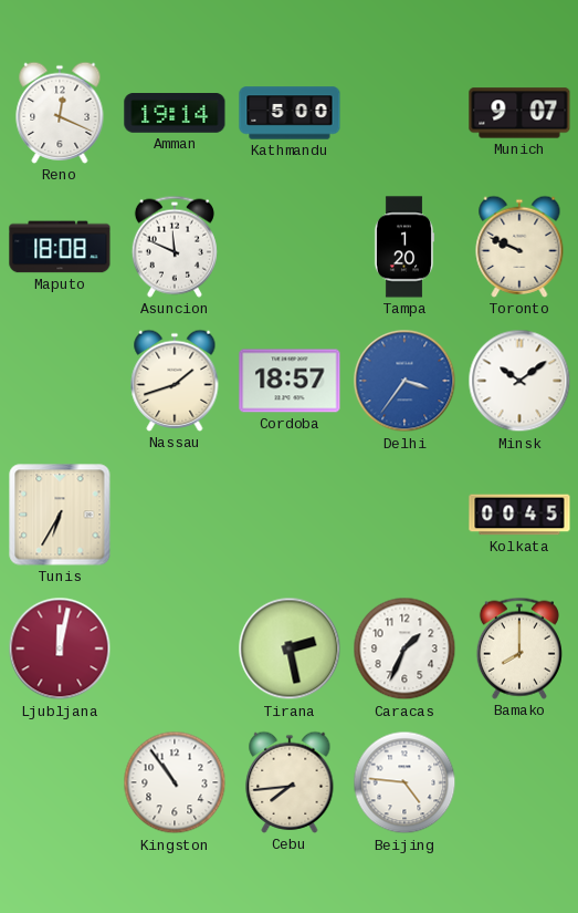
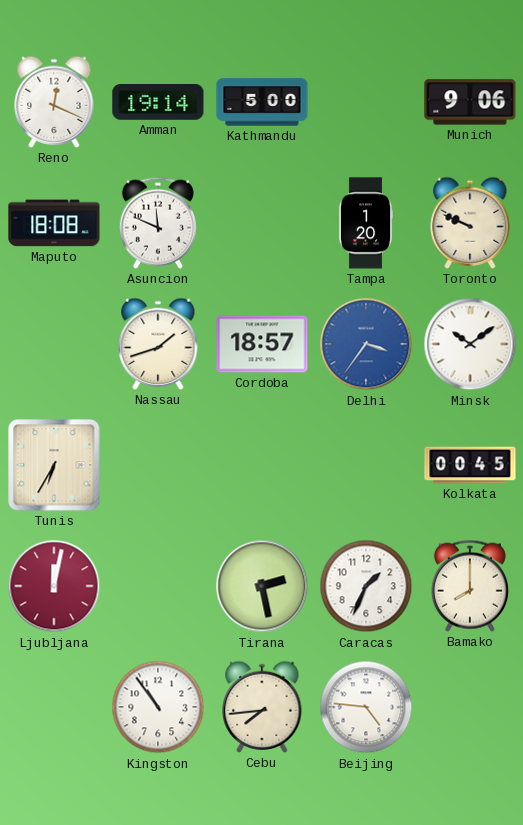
Munich: 9:07 -> 9:06 (470, 102)
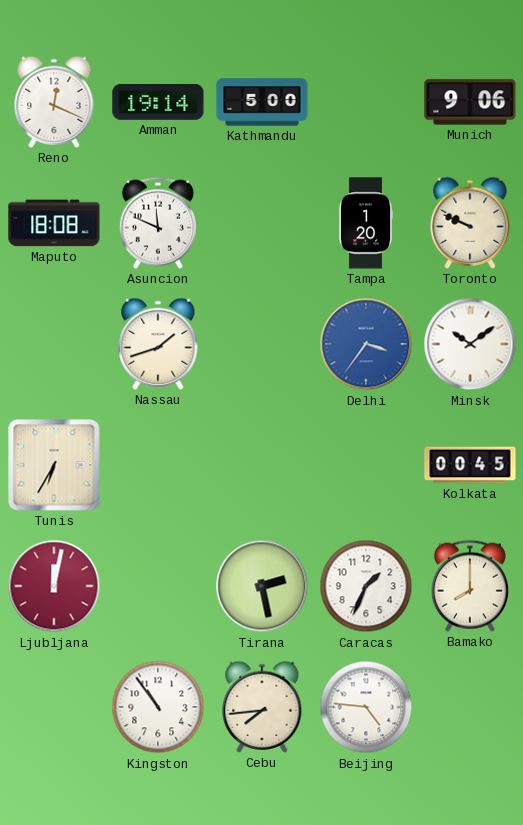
Cordoba: 18:57 -> none (262, 344)
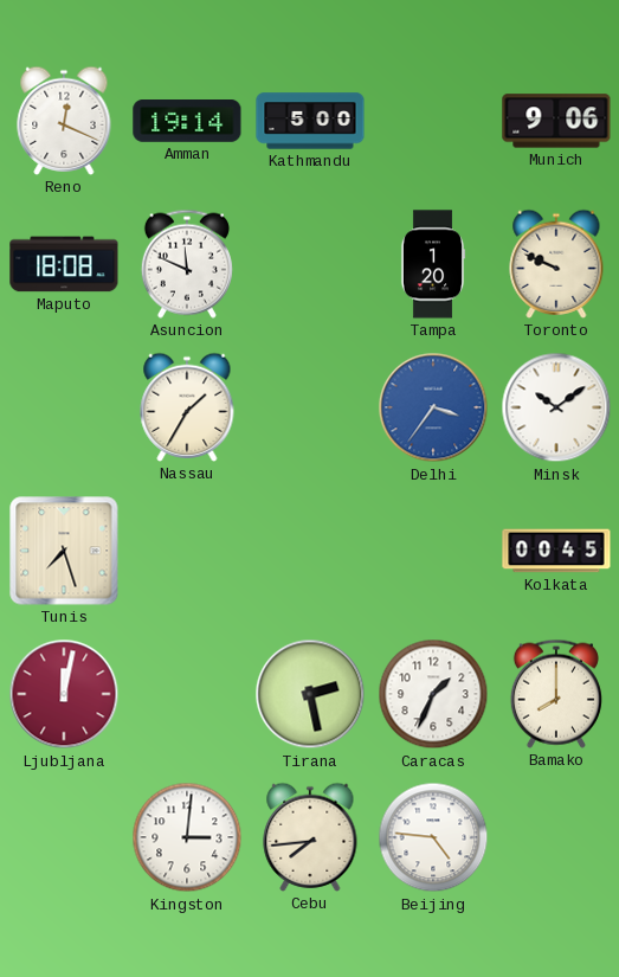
Nassau: 1:42 -> 1:35 (187, 407)
Tunis: 6:35 -> 7:27 (64, 551)
Kingston: 10:54 -> 3:01 (187, 837)
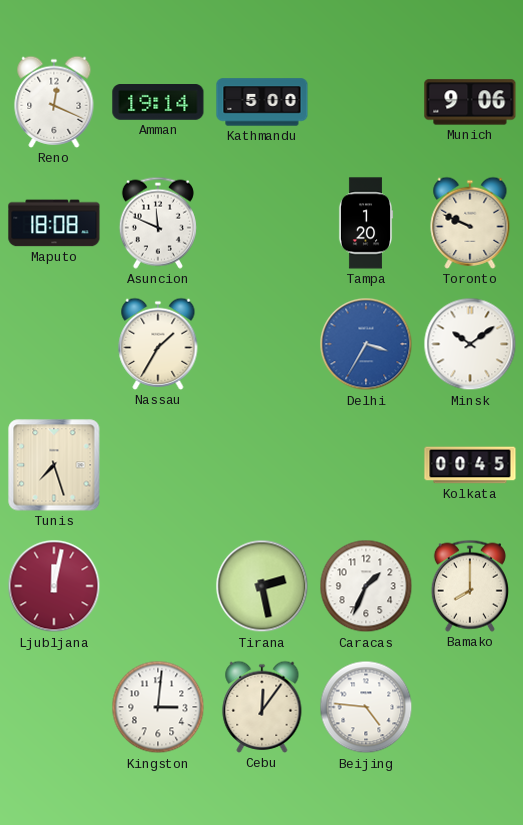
Delhi: 3:36 -> 3:35 (366, 344)
Cebu: 7:44 -> 12:06 (262, 707)
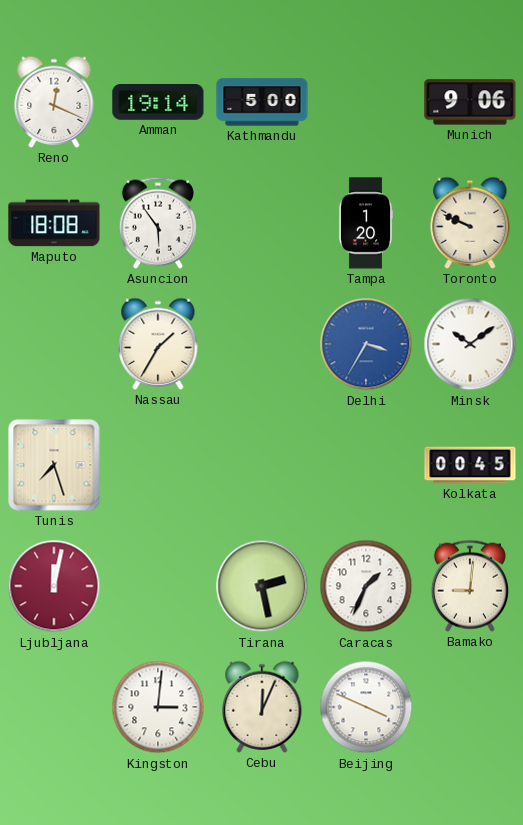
Asuncion: 11:49 -> 5:54 (158, 223)
Bamako: 8:00 -> 9:01 (470, 586)
Cebu: 12:06 -> 12:04 (262, 707)
Beijing: 4:46 -> 3:49 (366, 707)
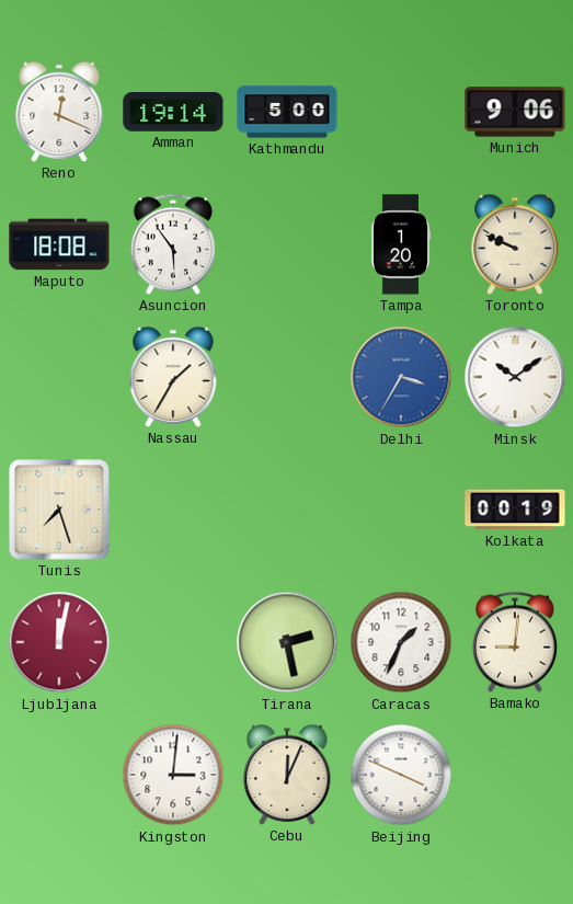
Kolkata: 00:45 -> 00:19 (515, 510)
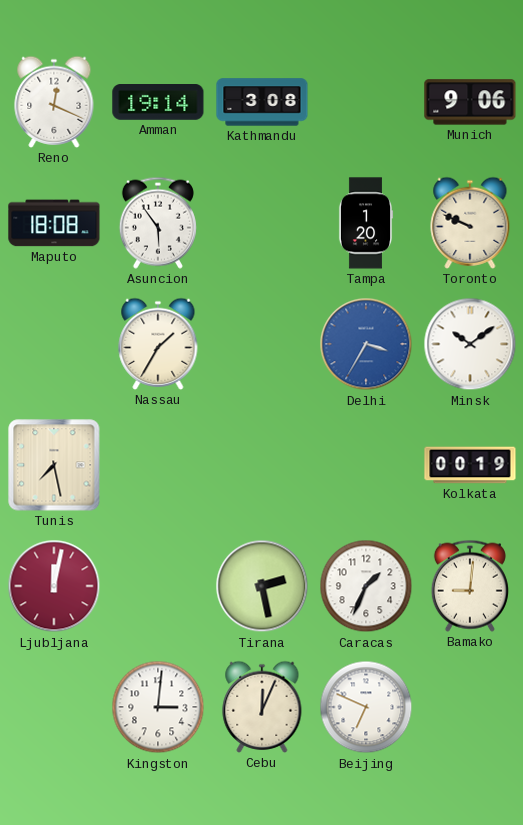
Kathmandu: 5:00 -> 3:08 (262, 102)
Tunis: 7:27 -> 7:28 (54, 465)
Beijing: 3:49 -> 6:49 (366, 707)
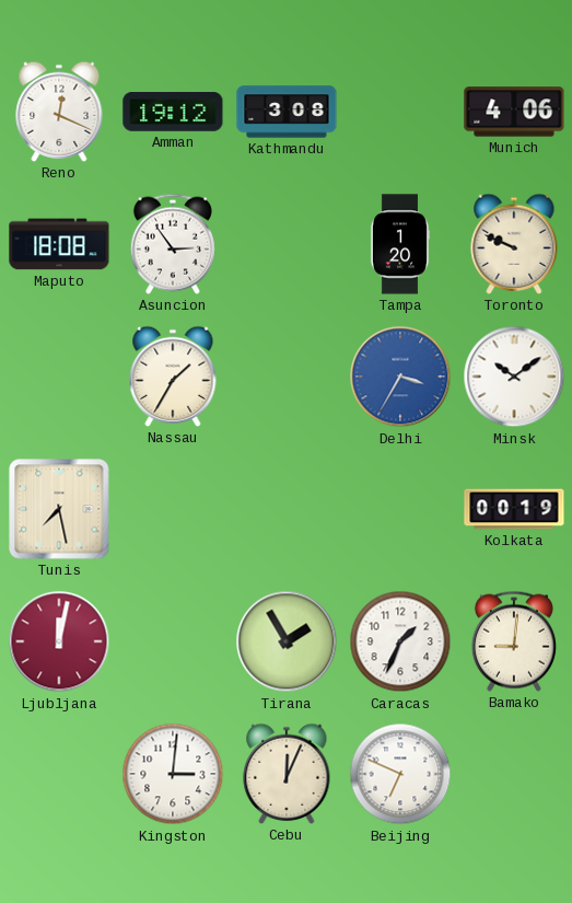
Amman: 19:14 -> 19:12 (173, 113)
Munich: 9:06 -> 4:06 (514, 112)
Asuncion: 5:54 -> 2:54 (173, 244)
Tirana: 2:28 -> 1:55 (287, 641)
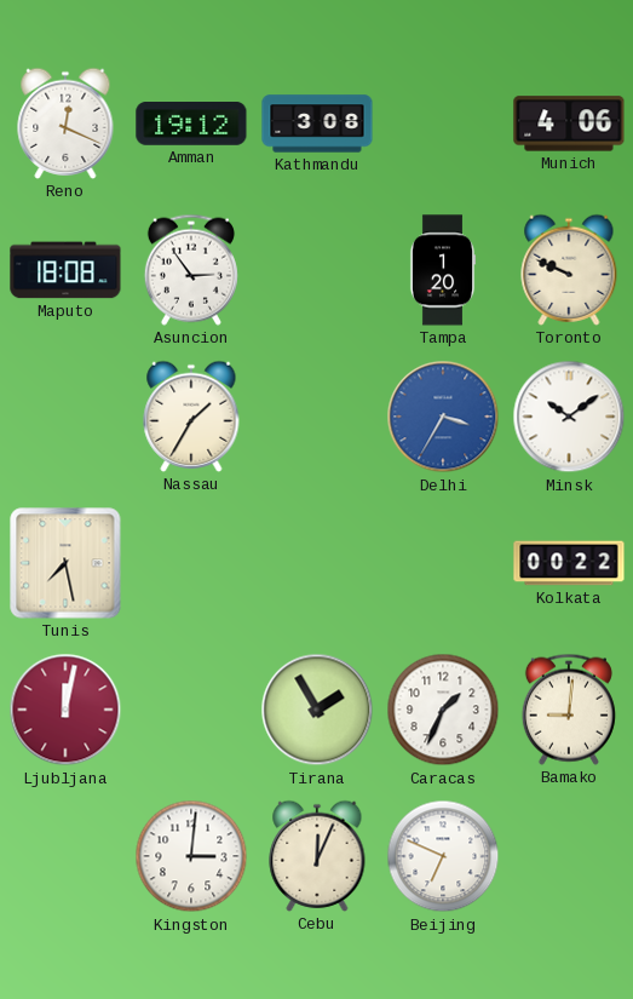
Kolkata: 00:19 -> 00:22 (569, 563)
